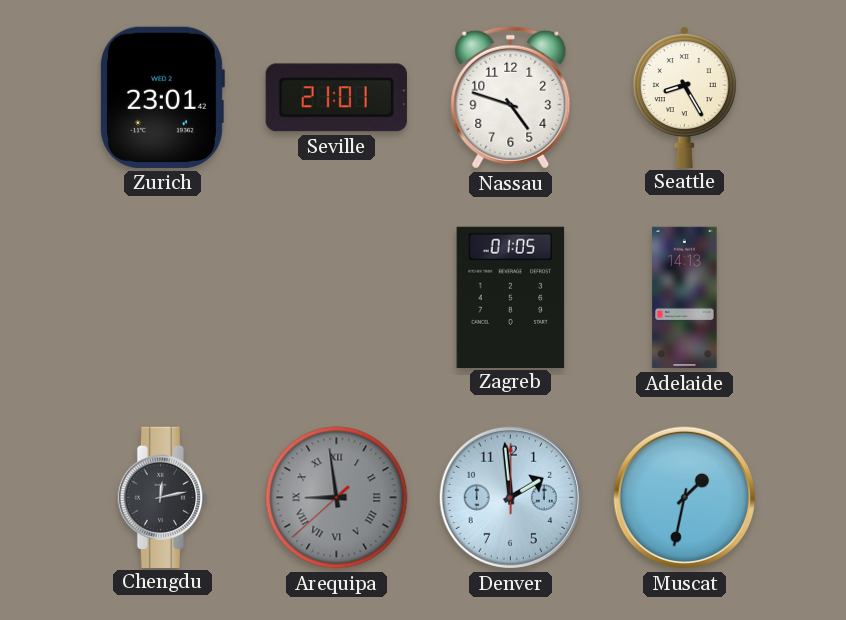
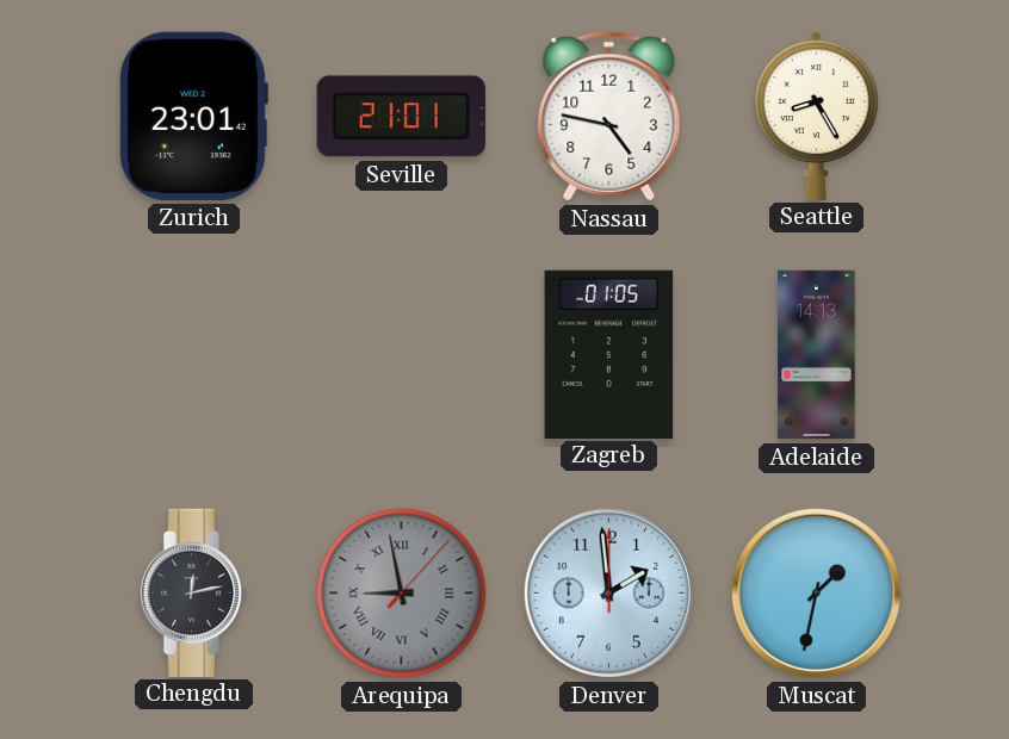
Nassau: 4:48 -> 4:47 (609, 116)
Arequipa: 8:58:38 -> 8:58:07 (402, 594)
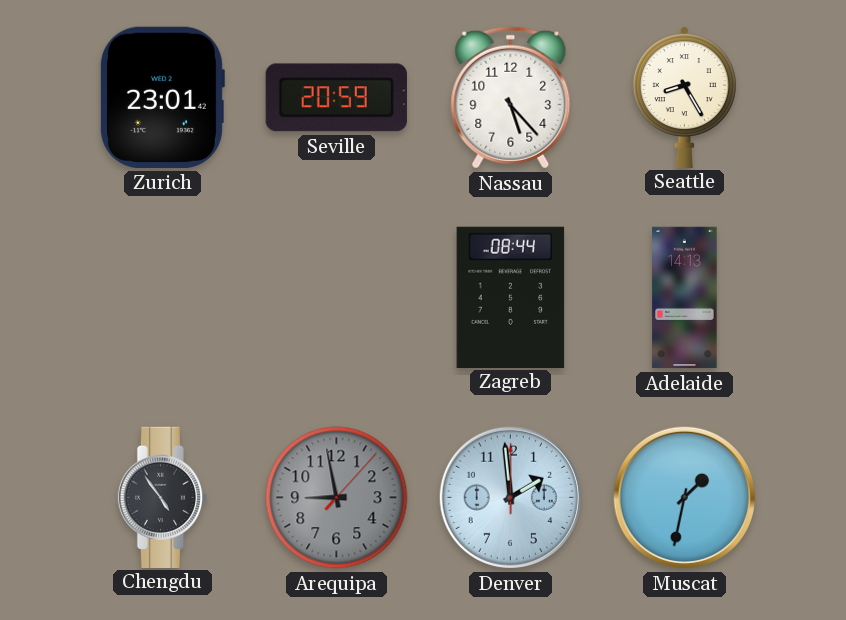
Seville: 21:01 -> 20:59 (336, 98)
Nassau: 4:47 -> 5:23 (511, 97)
Zagreb: 01:05 -> 08:44 (511, 297)
Chengdu: 12:13 -> 4:54 (163, 497)
Arequipa numerals: Roman -> Arabic (337, 498)
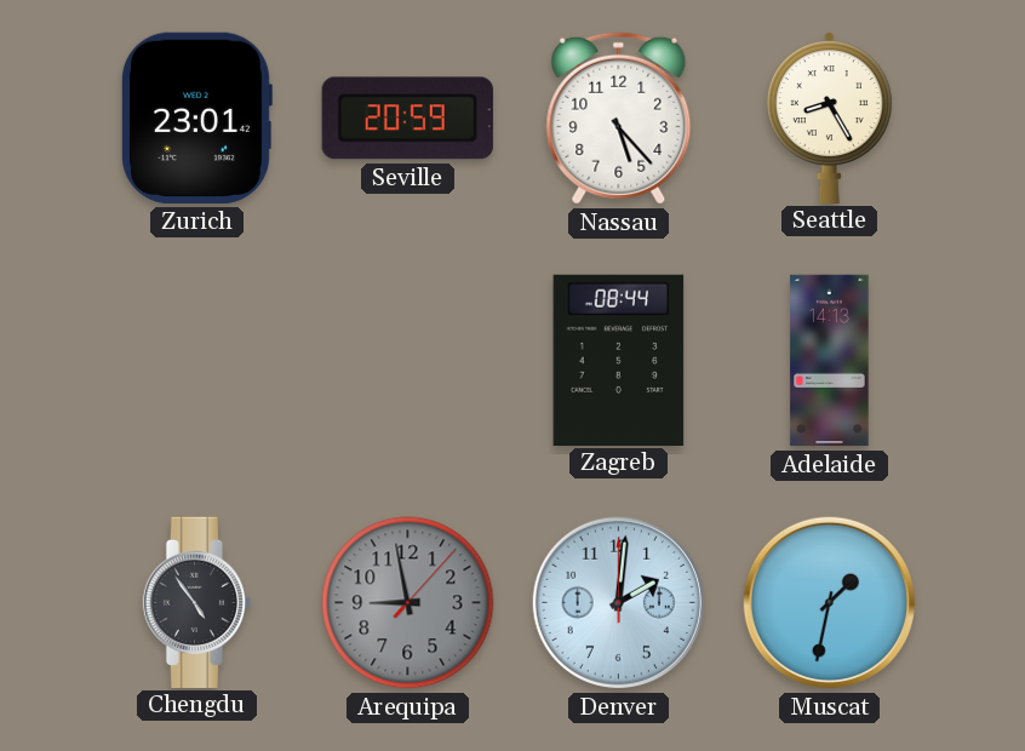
Denver: 1:59 -> 2:01 (618, 602)
